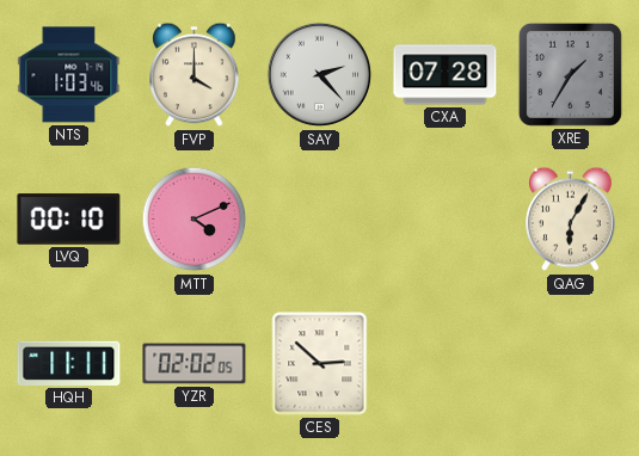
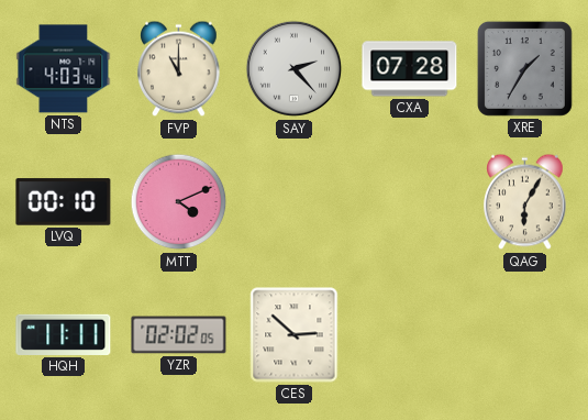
NTS: 1:03 -> 4:03 (64, 69)
FVP: 4:00 -> 11:00 (179, 69)
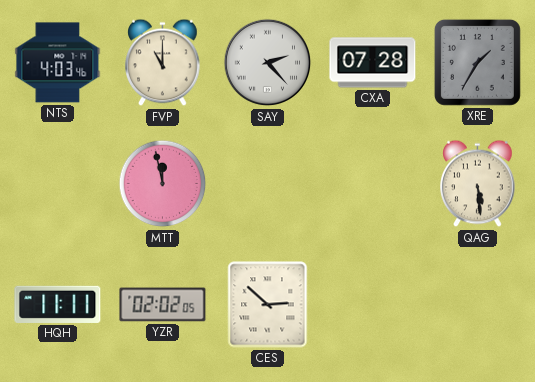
LVQ: 00:10 -> none (64, 202)
MTT: 4:11 -> 11:58 (163, 184)
QAG: 6:05 -> 5:29 (478, 184)
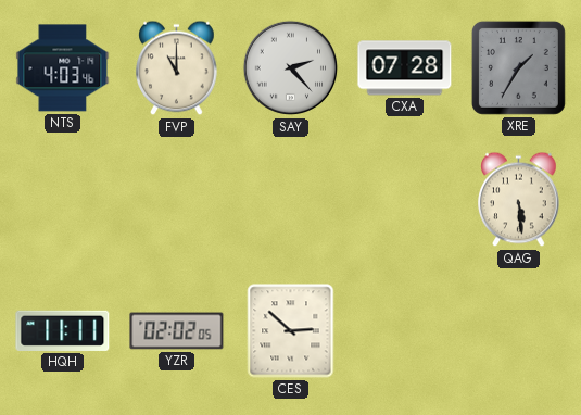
MTT: 11:58 -> none (163, 184)
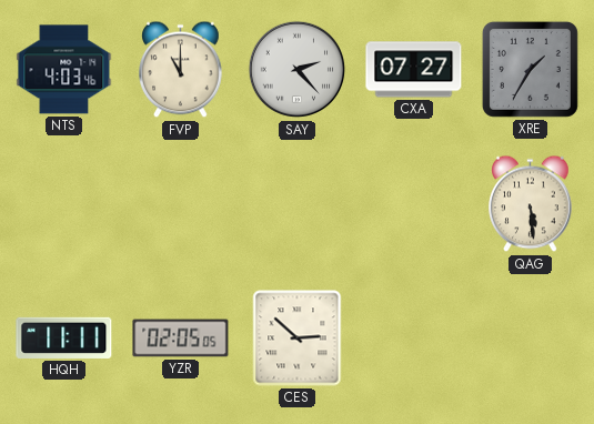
CXA: 07:28 -> 07:27 (414, 70)
YZR: 02:02 -> 02:05 (181, 339)
